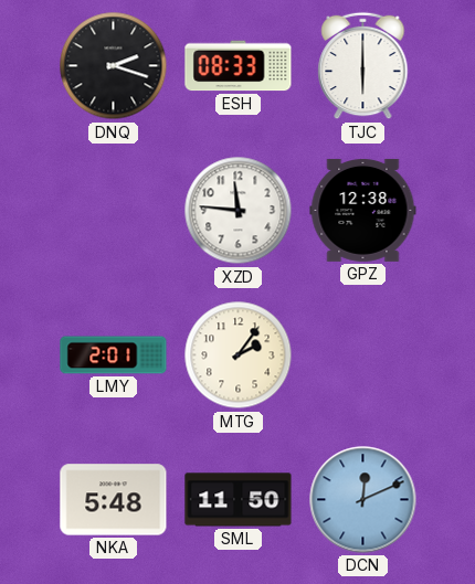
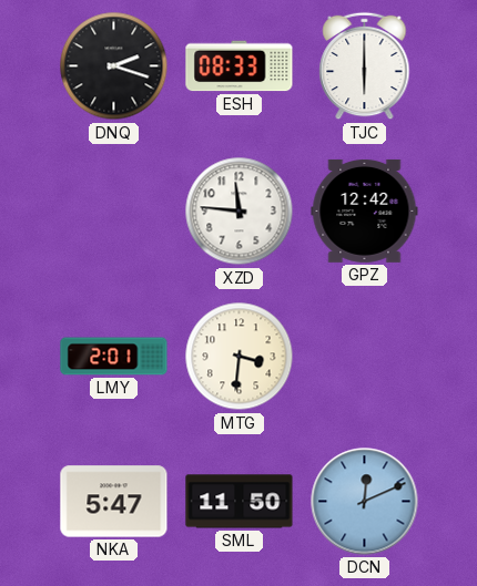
GPZ: 12:38 -> 12:42 (365, 210)
MTG: 2:06 -> 3:31 (240, 357)
NKA: 5:48 -> 5:47 (114, 502)
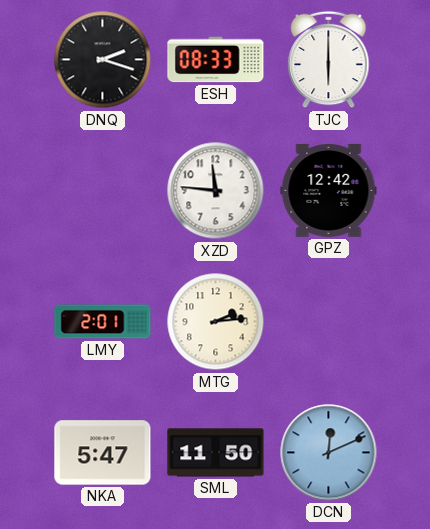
MTG: 3:31 -> 2:14 (216, 322)
